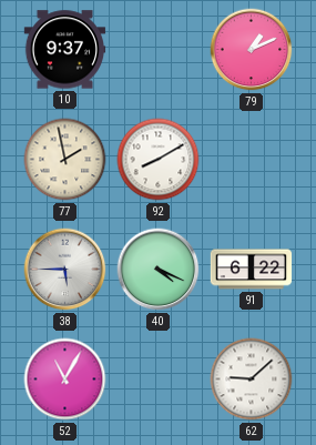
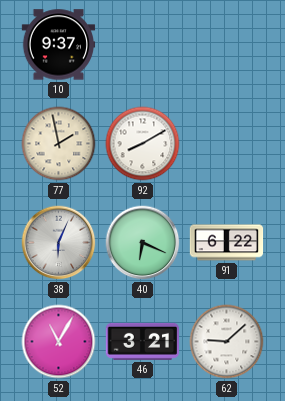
79: 1:11 -> none (252, 50)
38: 5:45 -> 6:04 (59, 243)
40: 4:19 -> 6:19 (143, 243)
46: none -> 3:21 (142, 341)
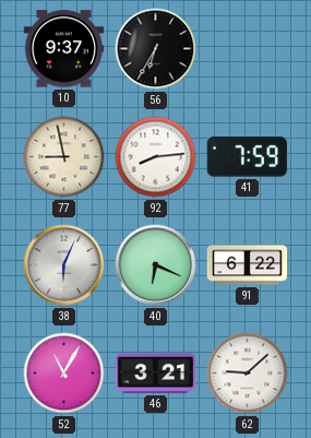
56: none -> 6:35 (156, 49)
77: 1:58 -> 8:58 (64, 157)
92: 8:10 -> 8:14 (156, 157)
41: none -> 7:59 (247, 157)
